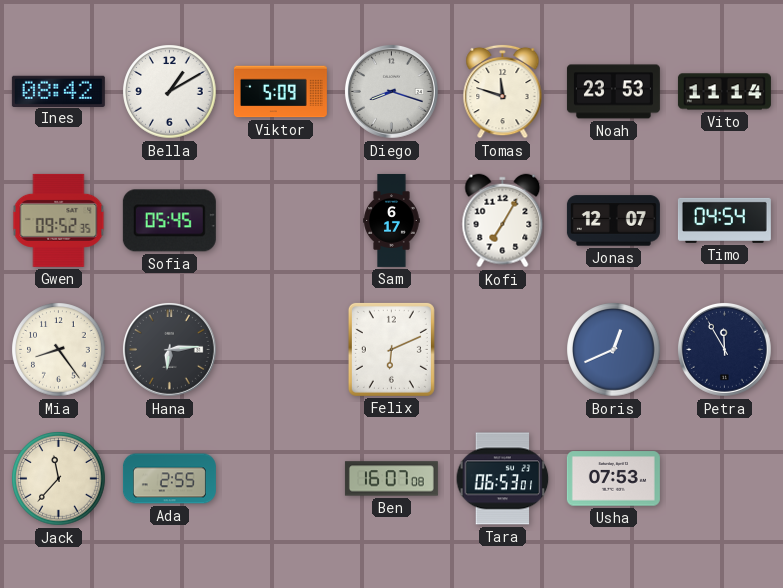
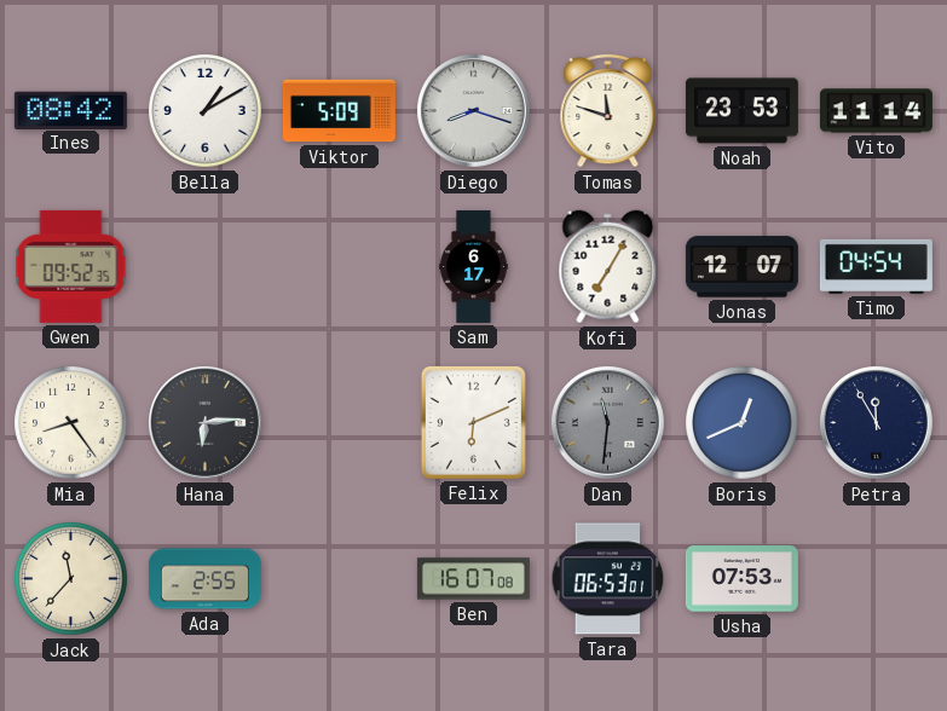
Sofia: 05:45 -> none (169, 221)
Dan: none -> 11:31 (607, 422)
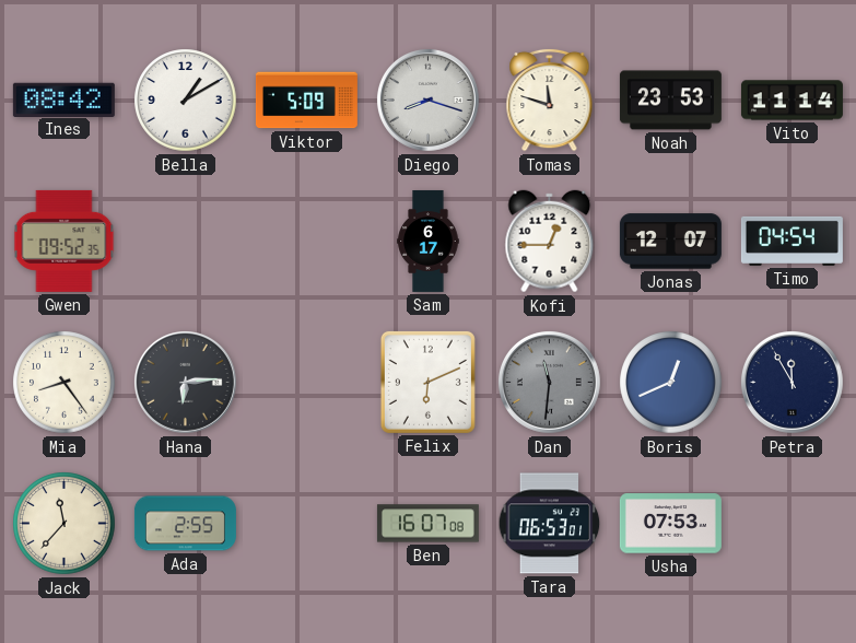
Kofi: 7:05 -> 12:45 (550, 242)
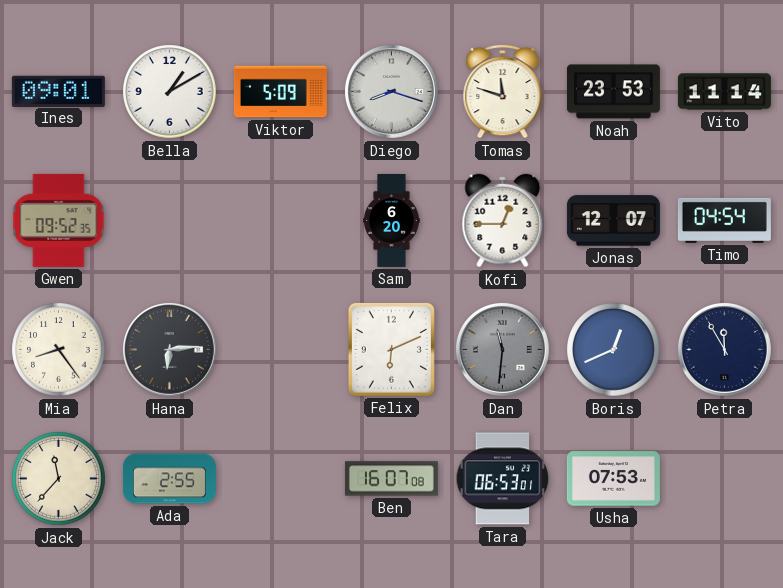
Ines: 08:42 -> 09:01 (58, 91)
Sam: 6:17 -> 6:20 (392, 220)
